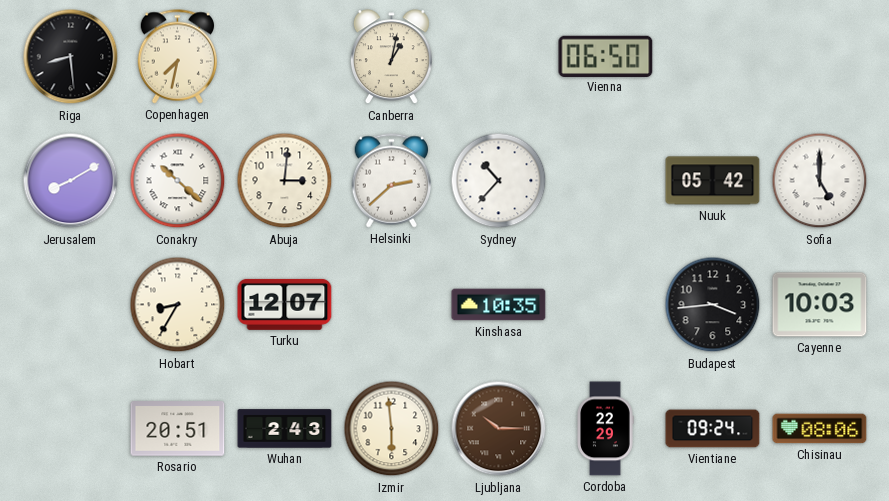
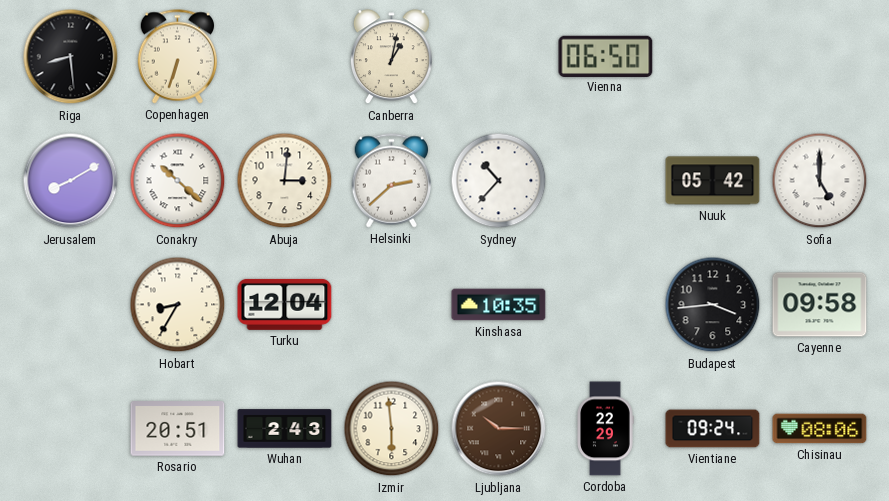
Copenhagen: 7:32 -> 6:33 (178, 57)
Turku: 12:07 -> 12:04 (285, 304)
Cayenne: 10:03 -> 09:58 (820, 305)
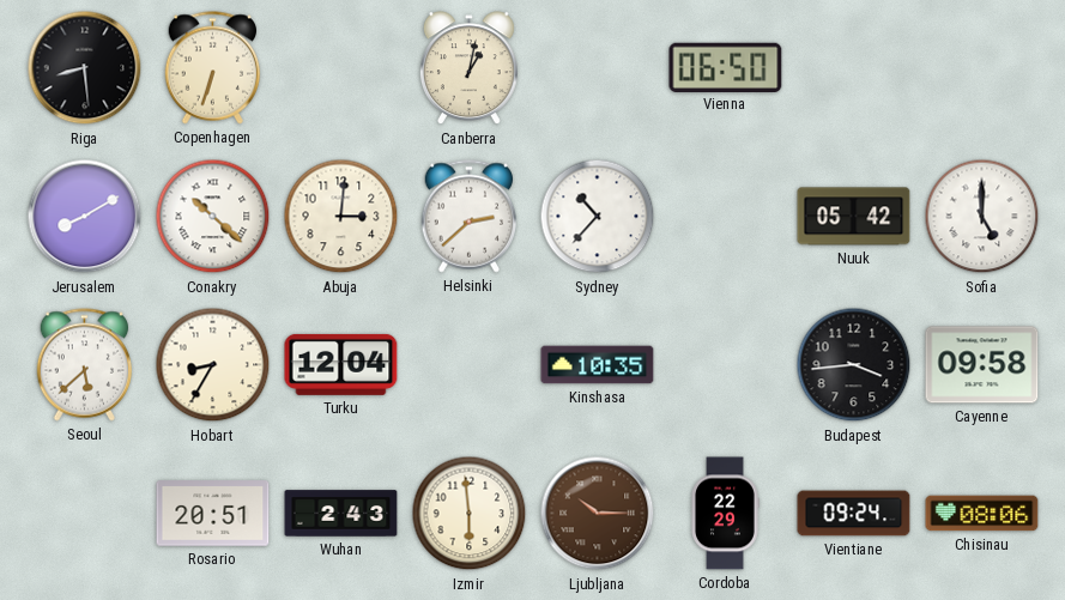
Seoul: none -> 5:38 (85, 365)
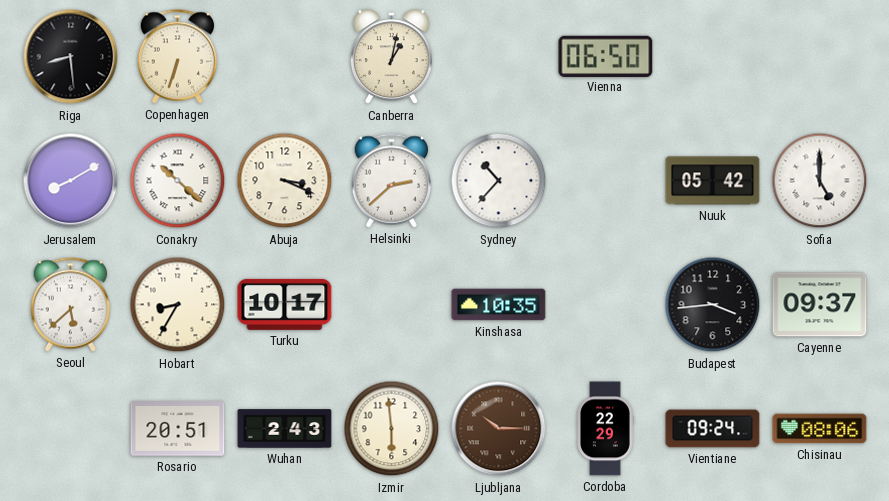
Abuja: 3:01 -> 3:19 (285, 181)
Turku: 12:04 -> 10:17 (285, 304)
Cayenne: 09:58 -> 09:37 (820, 305)
